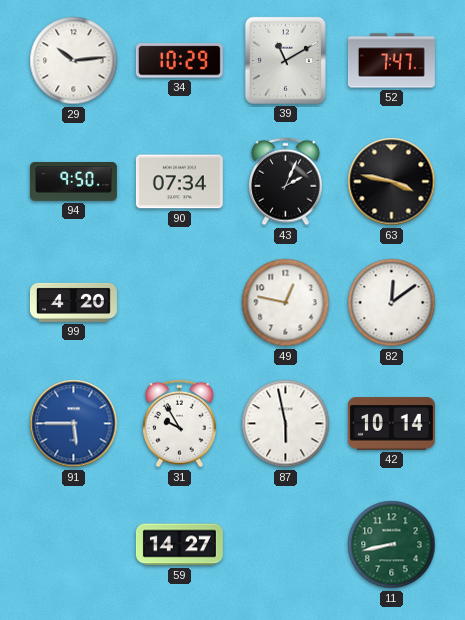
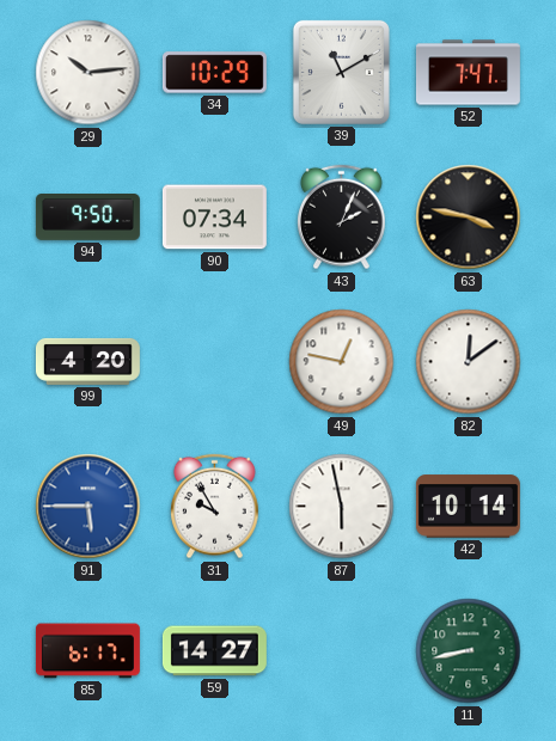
85: none -> 6:17 (87, 651)
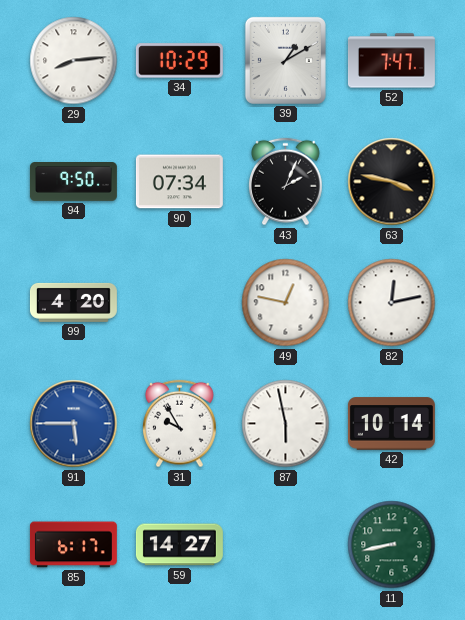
29: 10:14 -> 8:14 (74, 61)
39: 11:10 -> 1:10 (285, 60)
82: 12:09 -> 12:13 (392, 303)
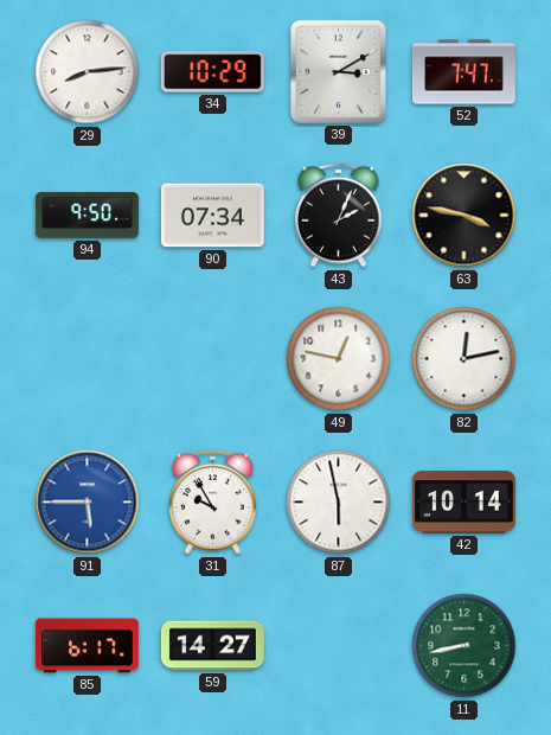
39: 1:10 -> 3:10 (338, 71)
99: 4:20 -> none (73, 302)
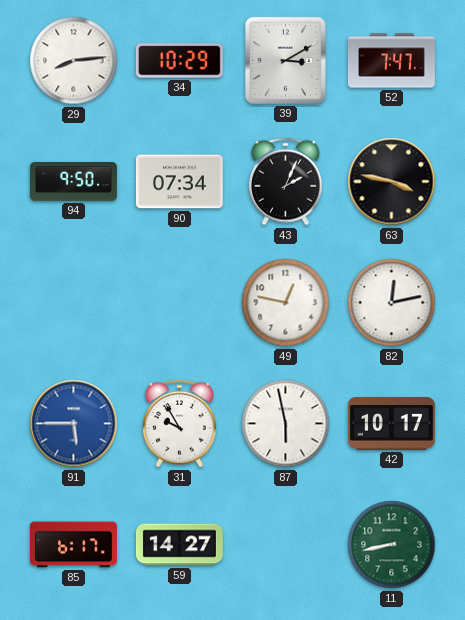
42: 10:14 -> 10:17 (391, 424)
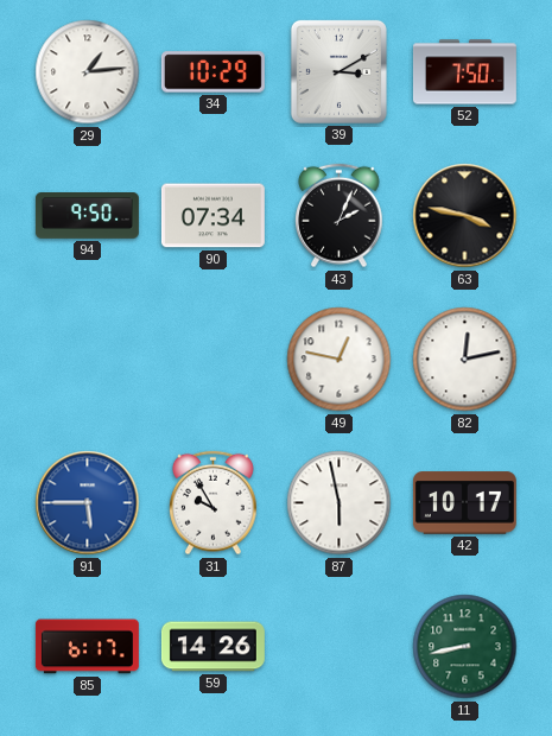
29: 8:14 -> 1:14 (88, 72)
52: 7:47 -> 7:50 (464, 72)
59: 14:27 -> 14:26 (212, 647)
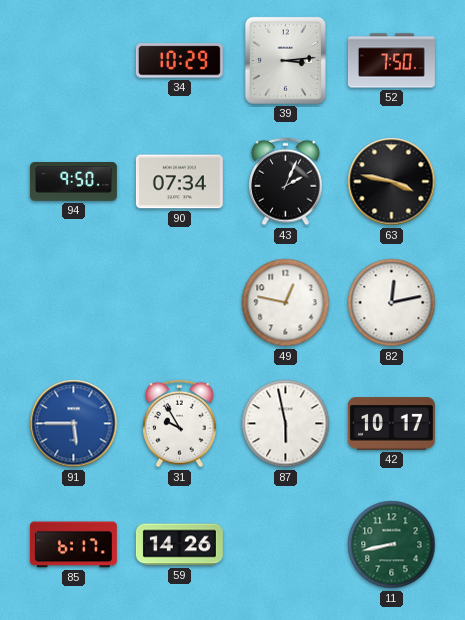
29: 1:14 -> none (88, 72)
39: 3:10 -> 3:14 (285, 60)
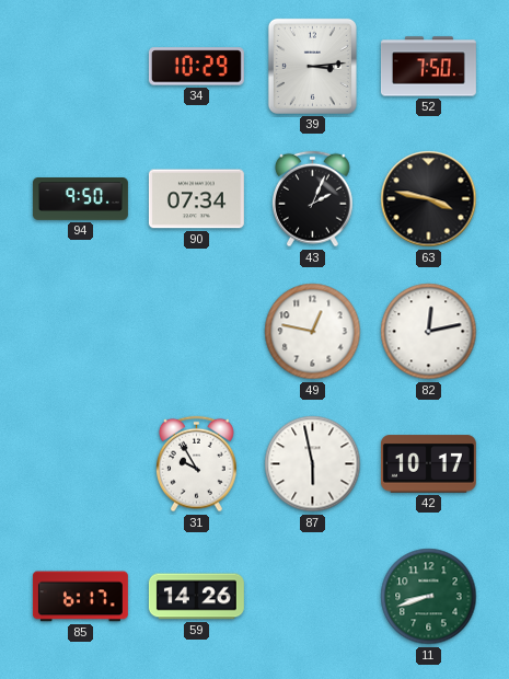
91: 5:45 -> none (74, 424)
11: 8:43 -> 8:42 (429, 597)
